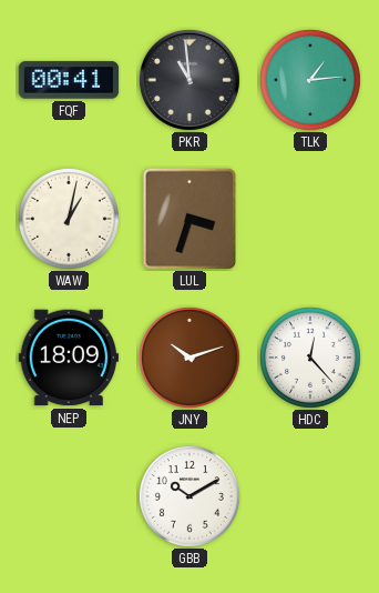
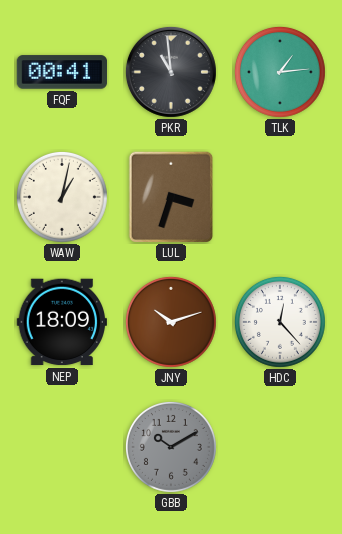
GBB dial: white -> grey (171, 447)
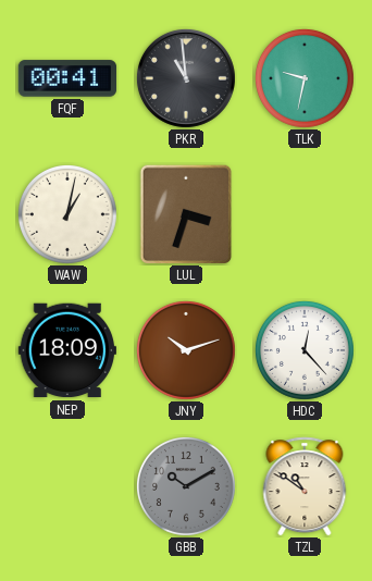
TLK: 1:14 -> 9:32 (305, 78)
TZL: none -> 10:51 (305, 486)
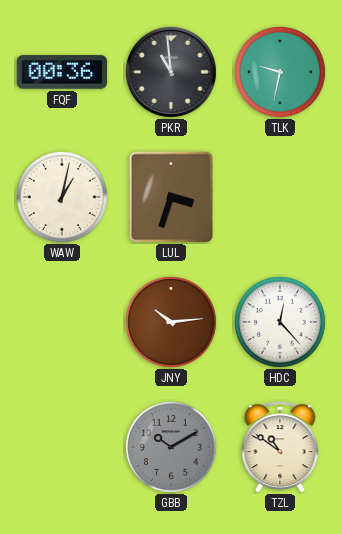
FQF: 00:41 -> 00:36 (62, 72)
NEP: 18:09 -> none (66, 350)
JNY: 10:12 -> 10:14 (171, 322)
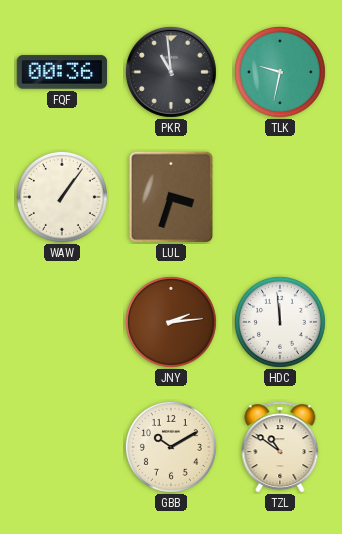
WAW: 1:02 -> 1:06 (62, 197)
JNY: 10:14 -> 2:14 (171, 322)
HDC: 12:23 -> 11:59 (280, 322)
GBB dial: grey -> cream (171, 447)
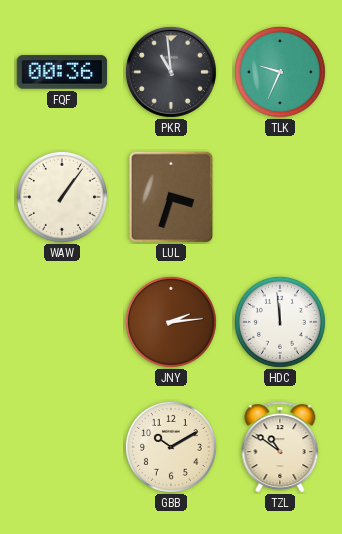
TLK: 9:32 -> 9:34 (280, 72)
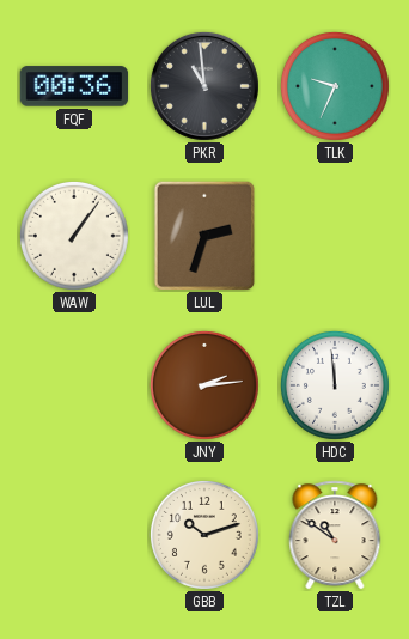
LUL: 3:33 -> 2:33 (204, 236)
GBB: 10:10 -> 10:12 (204, 535)
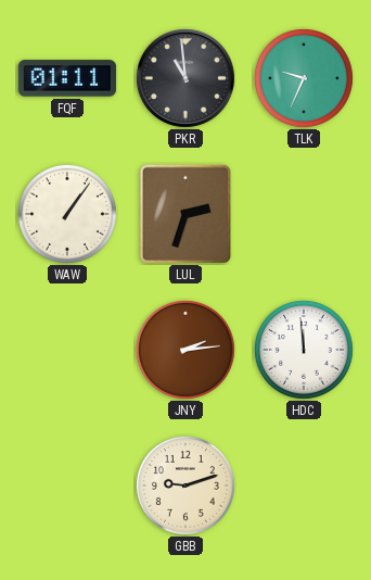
FQF: 00:36 -> 01:11 (67, 78)
GBB: 10:12 -> 9:12 (185, 486)
TZL: 10:51 -> none (335, 535)
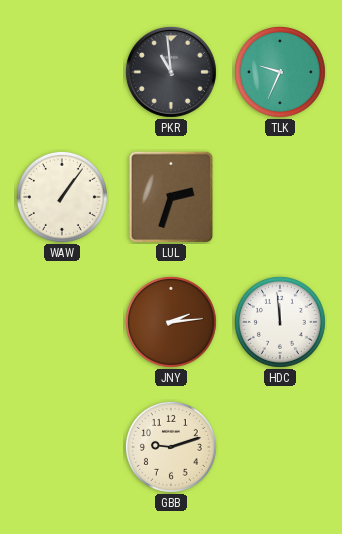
FQF: 01:11 -> none (67, 78)
